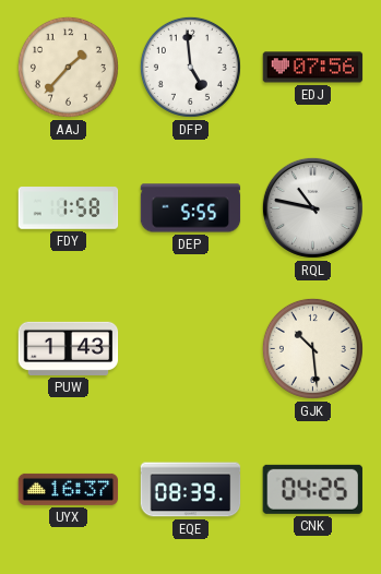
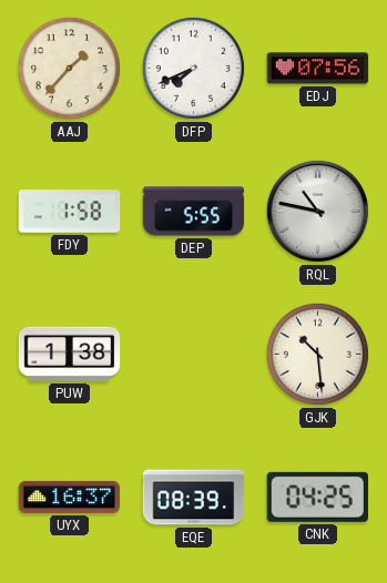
DFP: 4:59 -> 7:41 (193, 68)
PUW: 1:43 -> 1:38 (70, 354)
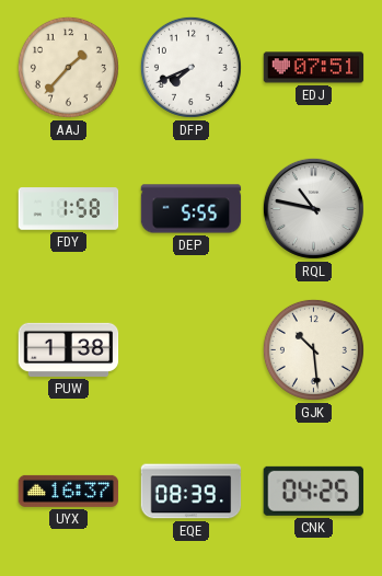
EDJ: 07:56 -> 07:51 (314, 68)
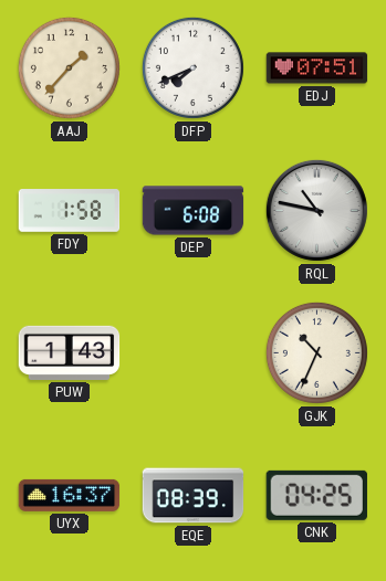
DEP: 5:55 -> 6:08 (194, 211)
PUW: 1:38 -> 1:43 (70, 352)
GJK: 10:29 -> 10:34 (316, 352)
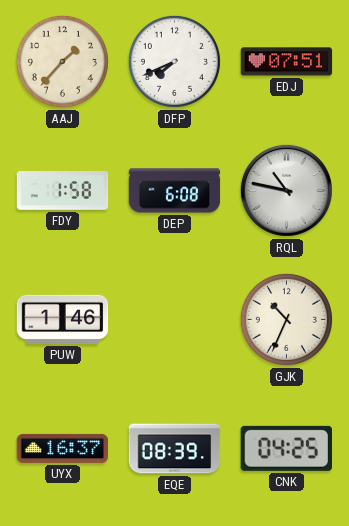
PUW: 1:43 -> 1:46 (63, 319)
